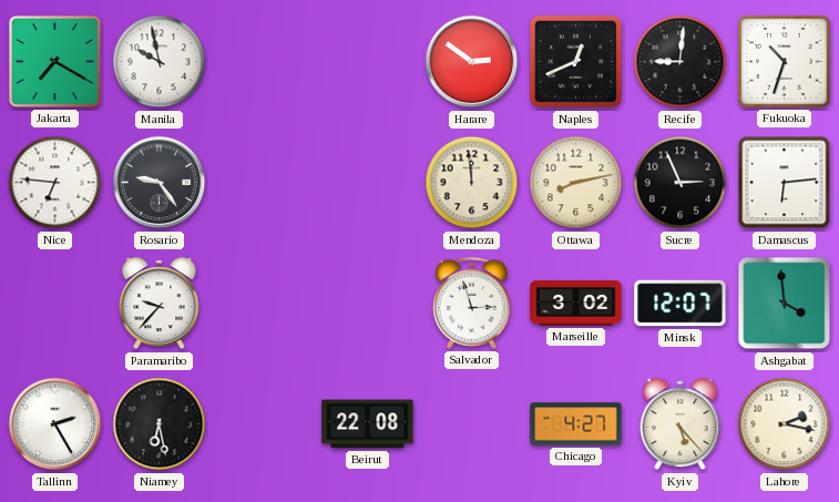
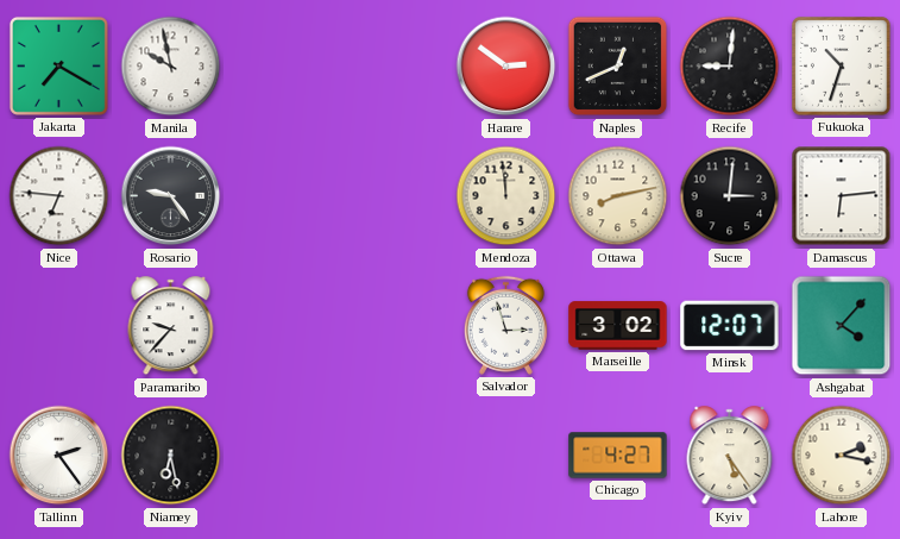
Sucre: 2:56 -> 3:01 (730, 196)
Ashgabat: 3:59 -> 4:07 (842, 326)
Tallinn: 2:25 -> 2:24 (59, 456)
Beirut: 22:08 -> none (368, 424)
Kyiv: 5:23 -> 5:24 (730, 456)
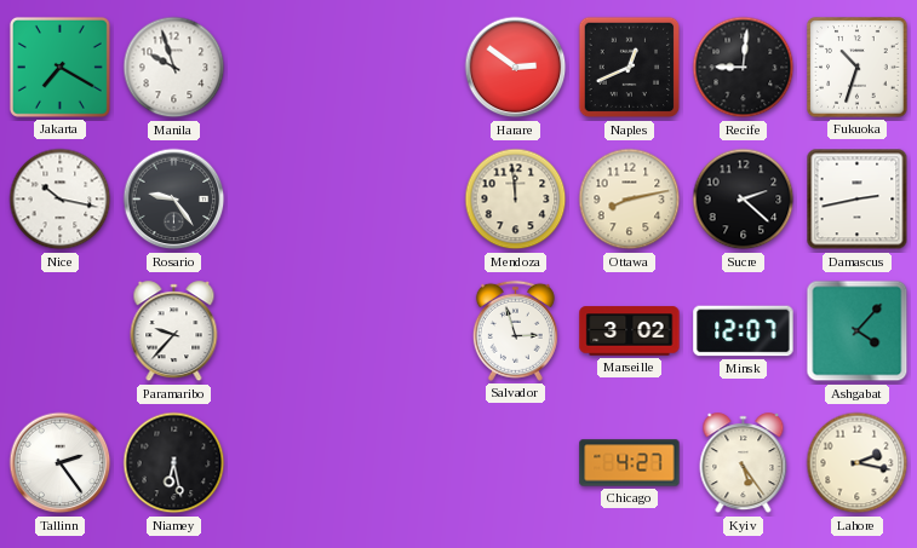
Manila: 9:58 -> 9:57 (174, 68)
Nice: 6:46 -> 10:17 (61, 200)
Sucre: 3:01 -> 2:22 (744, 200)
Damascus: 6:14 -> 2:43 (858, 200)
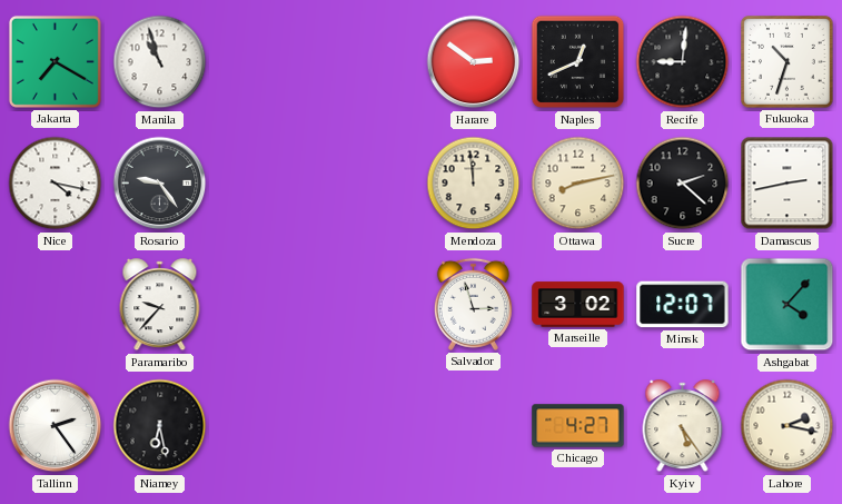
Manila: 9:57 -> 10:57 (160, 62)
Nice: 10:17 -> 4:17 (56, 184)
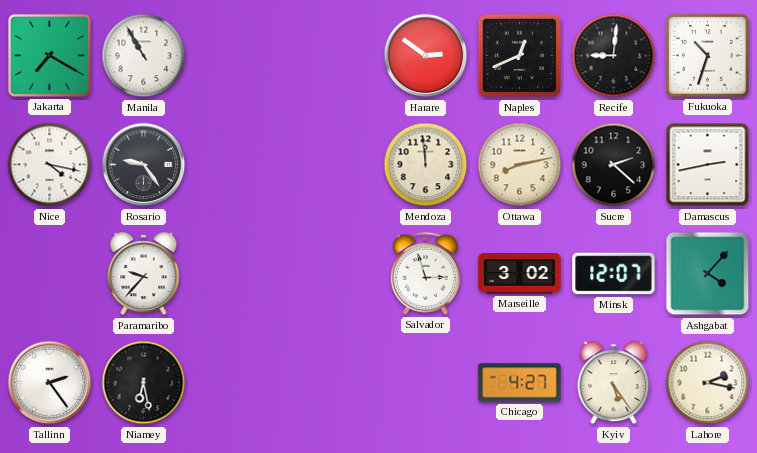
Manila: 10:57 -> 10:55 (144, 56)
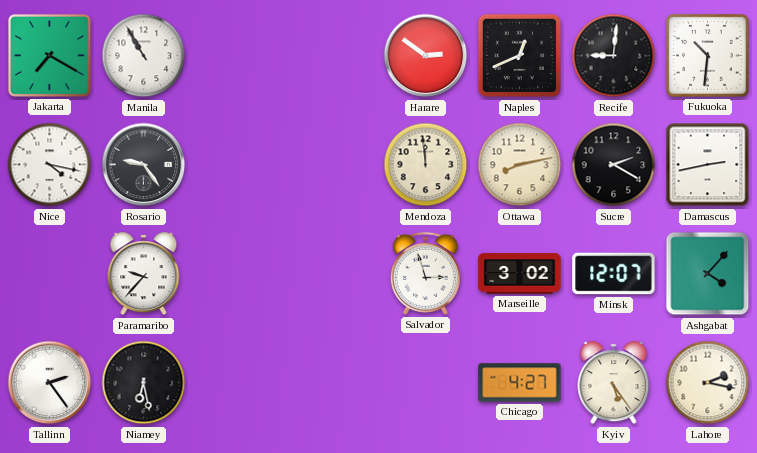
Fukuoka: 10:33 -> 10:31 (708, 56)
Sucre: 2:22 -> 2:20 (614, 165)
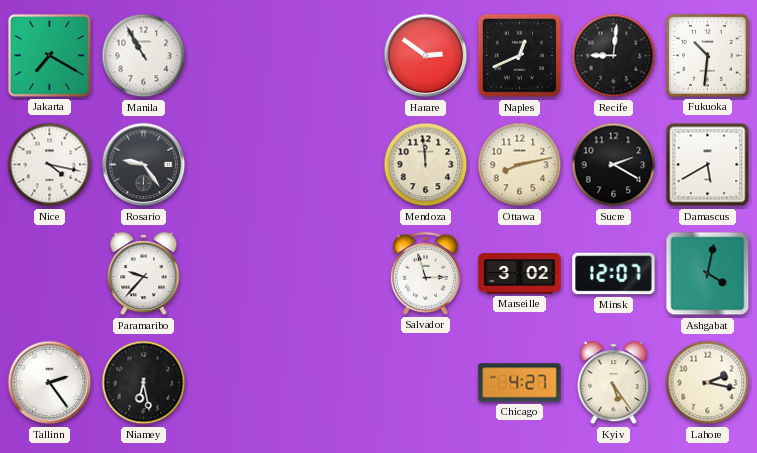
Damascus: 2:43 -> 5:40 (708, 165)
Ashgabat: 4:07 -> 4:02 (708, 274)
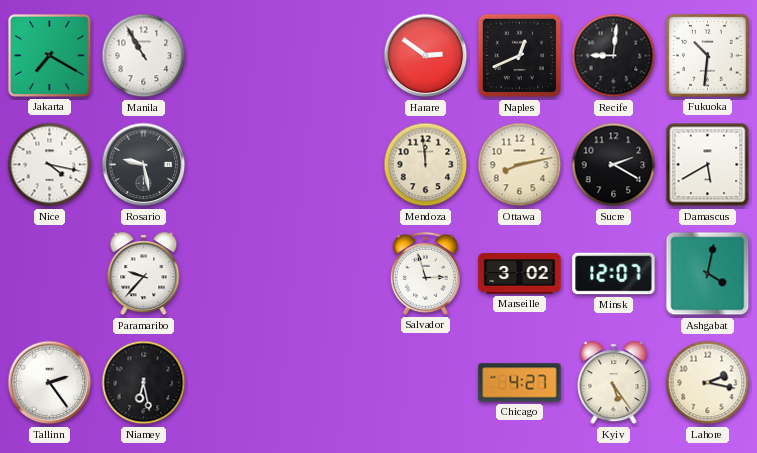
Rosario: 9:24 -> 9:28 (144, 165)
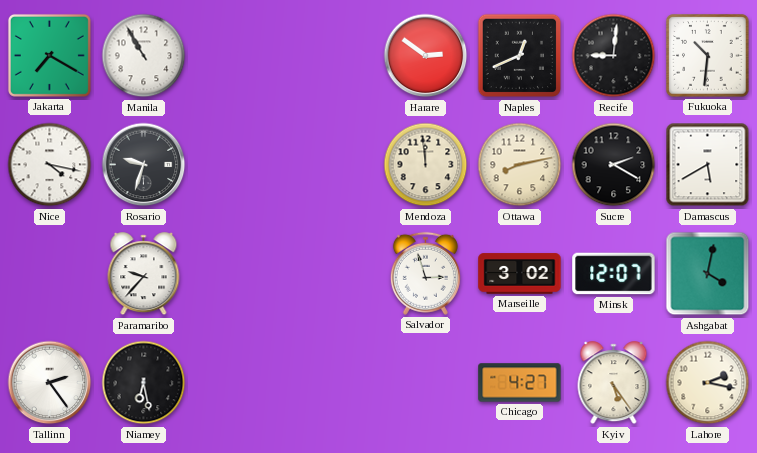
Rosario: 9:28 -> 9:33 (144, 165)
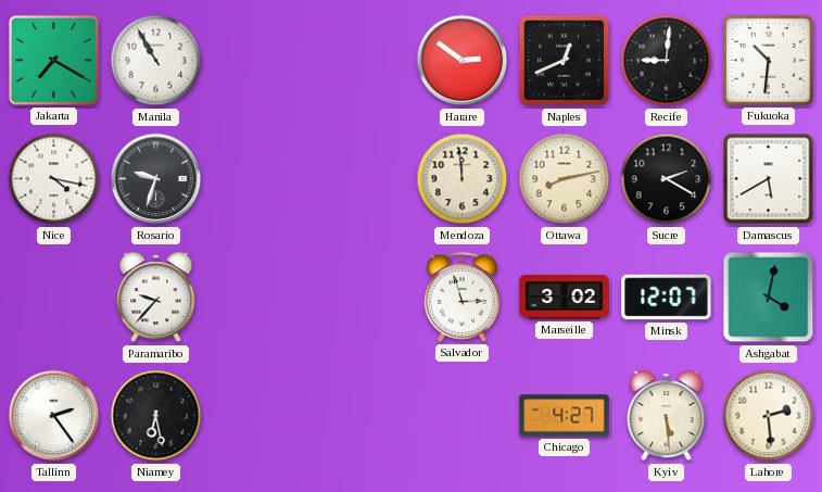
Kyiv: 5:24 -> 5:29 (667, 416)
Lahore: 2:17 -> 2:29 (769, 416)
